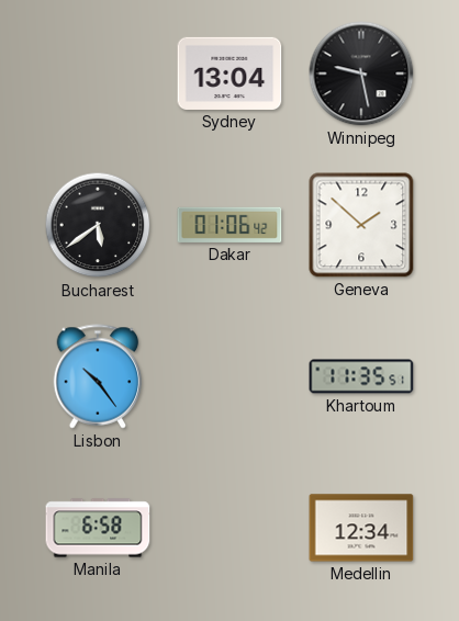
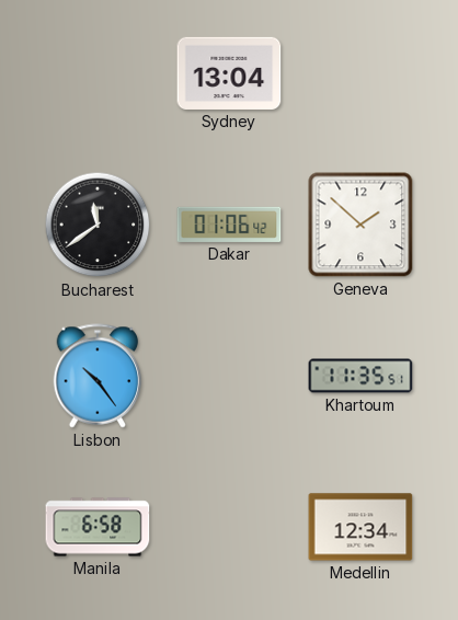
Winnipeg: 9:28 -> none (361, 74)
Bucharest: 5:39 -> 11:39 (98, 225)
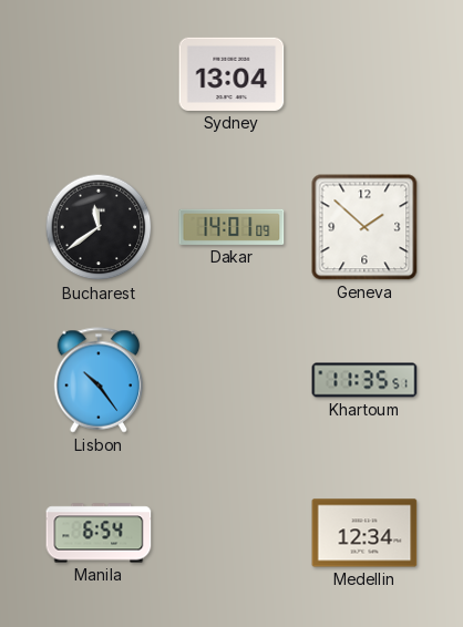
Dakar: 01:06 -> 14:01 (231, 227)
Manila: 6:58 -> 6:54 (99, 533)
